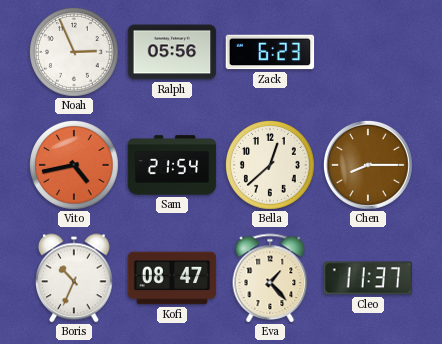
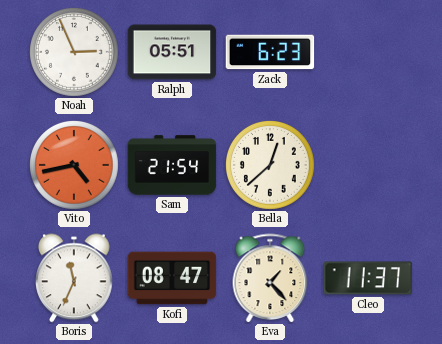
Ralph: 05:56 -> 05:51 (172, 52)
Chen: 8:15 -> none (369, 166)
Boris: 10:34 -> 11:34 (75, 278)
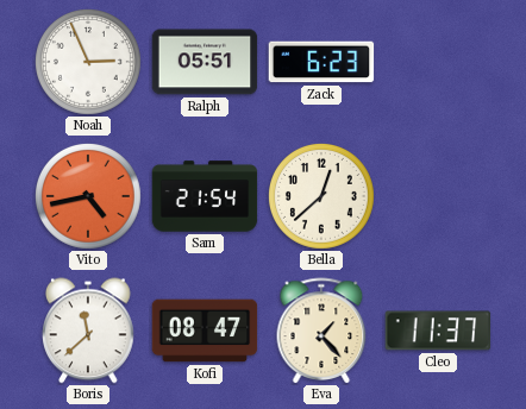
Boris: 11:34 -> 11:38 (89, 331)
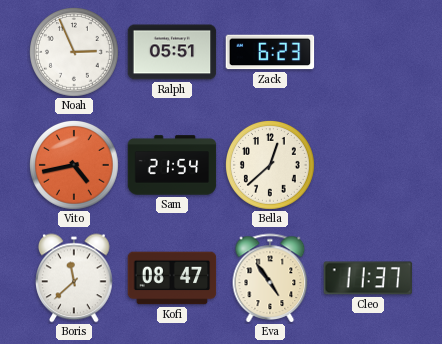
Eva: 1:23 -> 4:54 (270, 278)
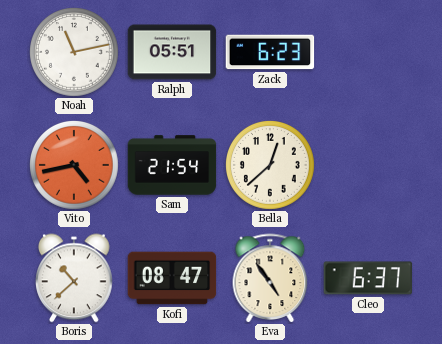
Noah: 2:56 -> 11:13 (75, 53)
Boris: 11:38 -> 10:38 (75, 278)
Cleo: 11:37 -> 6:37 (368, 278)
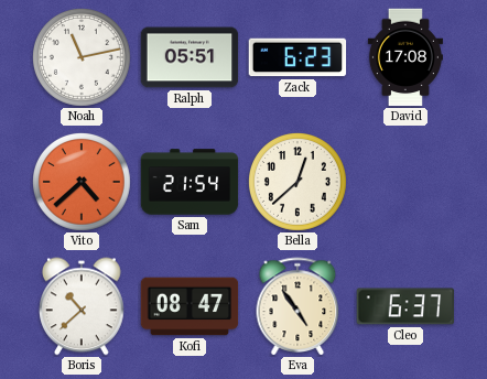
David: none -> 17:08 (405, 57)
Vito: 4:43 -> 4:38 (83, 183)
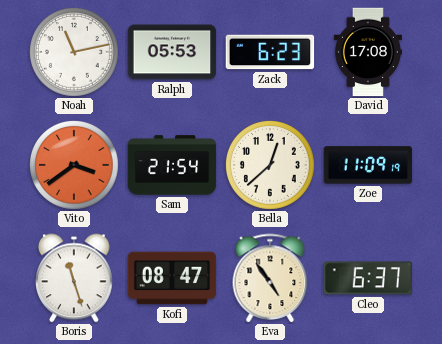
Ralph: 05:51 -> 05:53 (172, 52)
Vito: 4:38 -> 3:39 (75, 166)
Zoe: none -> 11:09 (368, 165)
Boris: 10:38 -> 11:27 (75, 278)
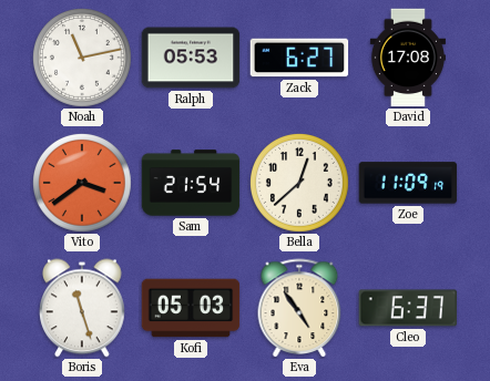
Zack: 6:23 -> 6:27 (299, 58)
Kofi: 08:47 -> 05:03 (191, 308)
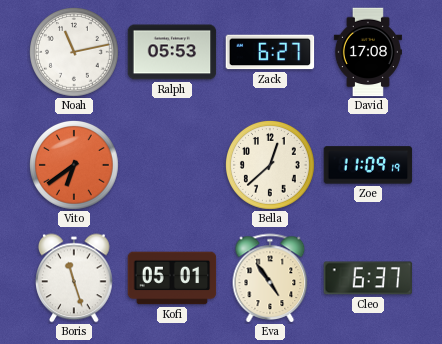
Vito: 3:39 -> 6:39 (75, 166)
Sam: 21:54 -> none (191, 183)
Kofi: 05:03 -> 05:01 (172, 278)
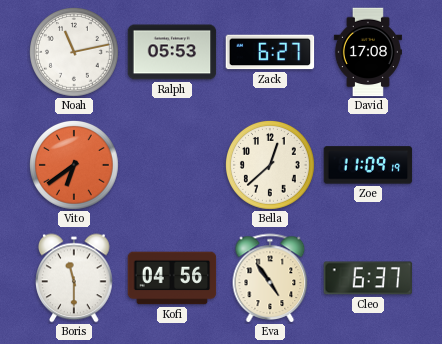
Boris: 11:27 -> 11:30 (75, 278)
Kofi: 05:01 -> 04:56 (172, 278)
